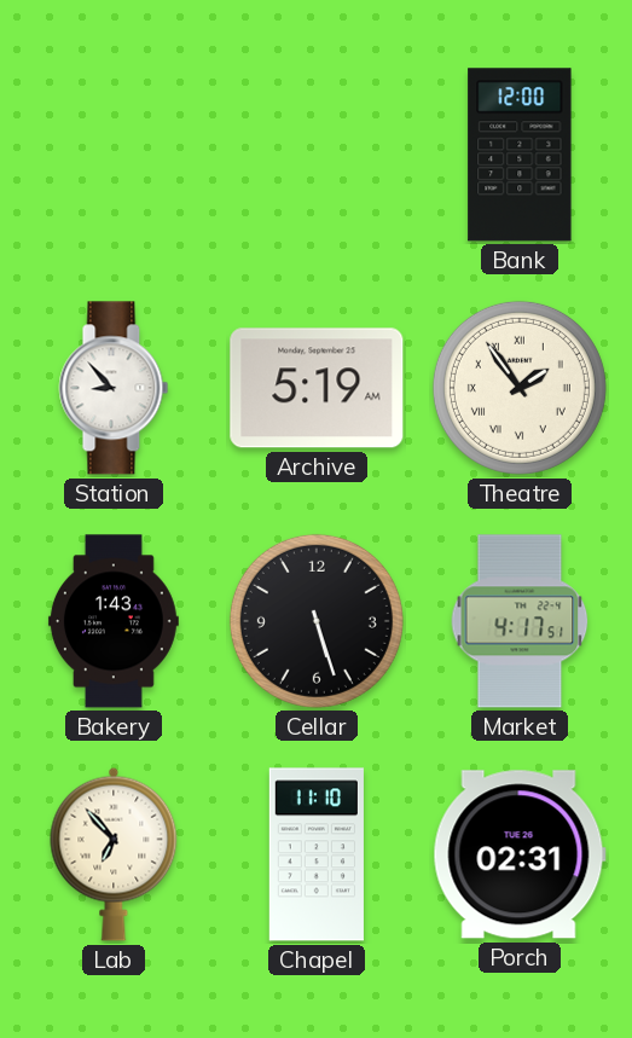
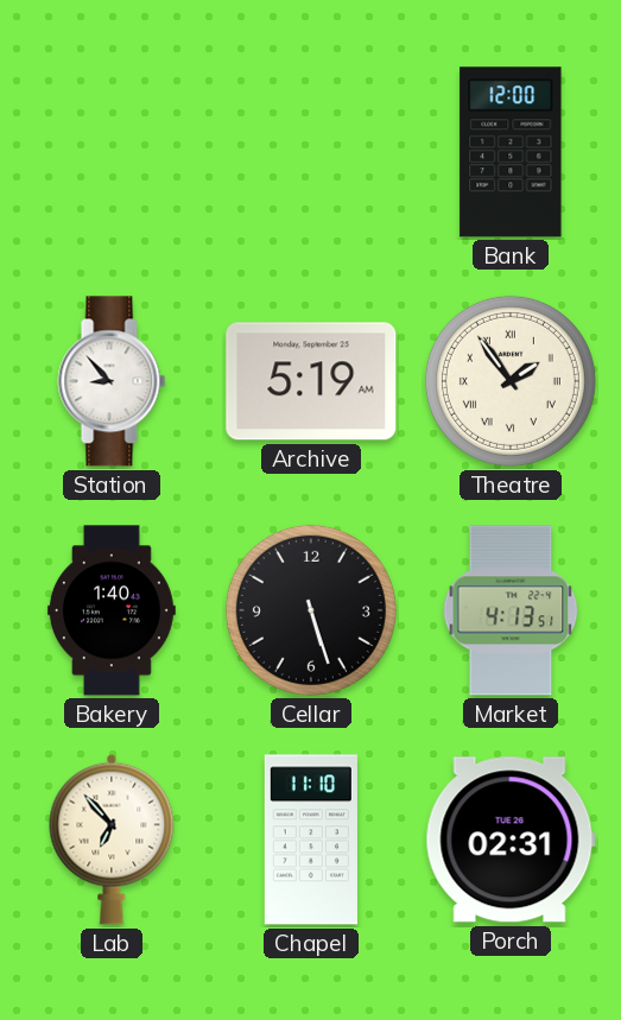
Bakery: 1:43 -> 1:40 (112, 610)
Market: 4:17 -> 4:13 (511, 610)
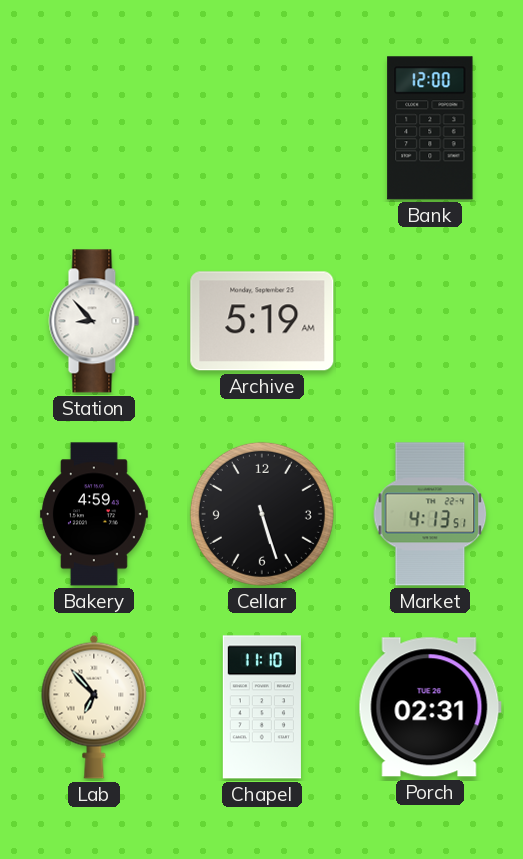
Theatre: 1:54 -> none (511, 381)
Bakery: 1:40 -> 4:59 (94, 514)
